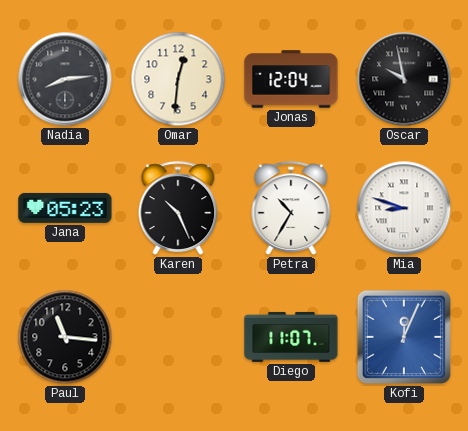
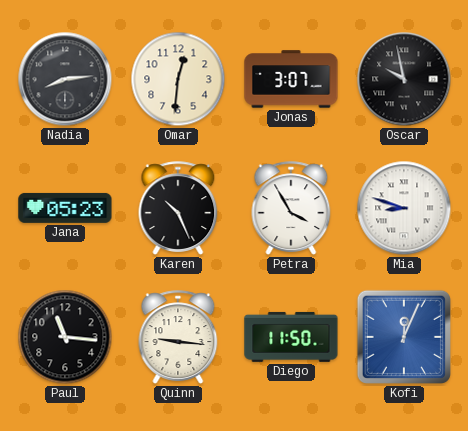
Jonas: 12:04 -> 3:07 (291, 79)
Petra: 10:35 -> 3:55 (291, 208)
Quinn: none -> 9:16 (178, 337)
Diego: 11:07 -> 11:50 (291, 337)
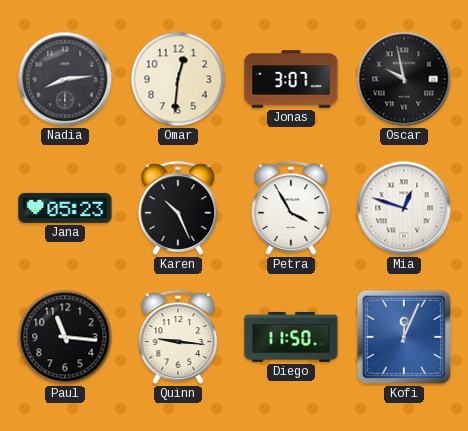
Mia: 8:48 -> 12:48 (404, 208)
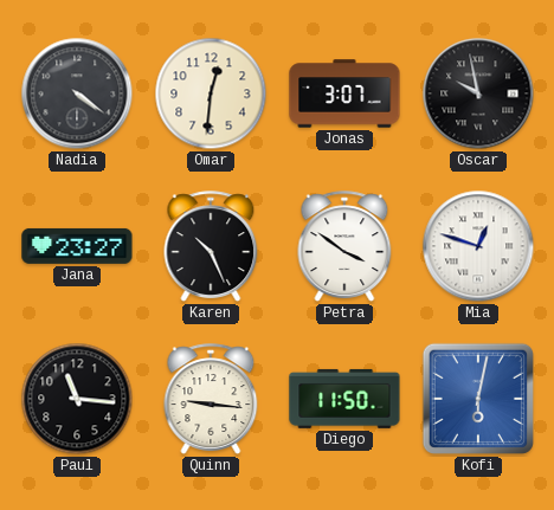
Nadia: 8:14 -> 4:21 (77, 93)
Jana: 05:23 -> 23:27 (77, 246)
Petra: 3:55 -> 3:51 (344, 246)
Kofi: 12:04 -> 6:02 (478, 399)
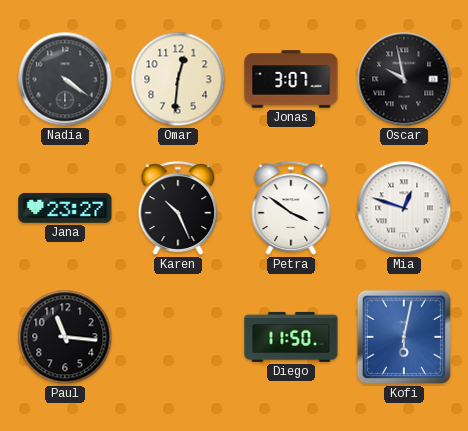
Quinn: 9:16 -> none (211, 399)
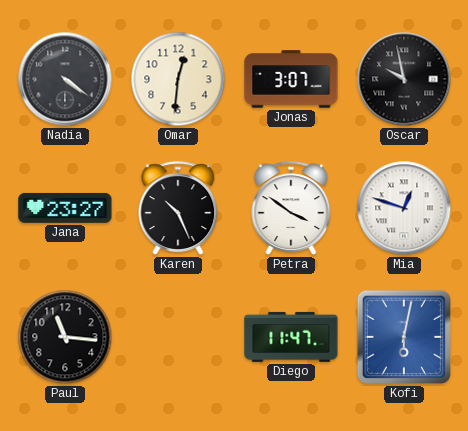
Diego: 11:50 -> 11:47 (291, 337)
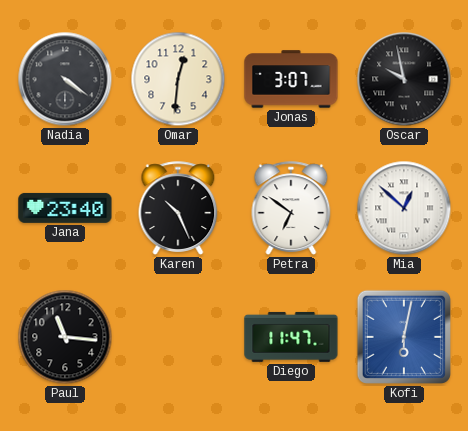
Jana: 23:27 -> 23:40 (65, 208)
Petra: 3:51 -> 6:51 (291, 208)
Mia: 12:48 -> 12:52 (404, 208)
